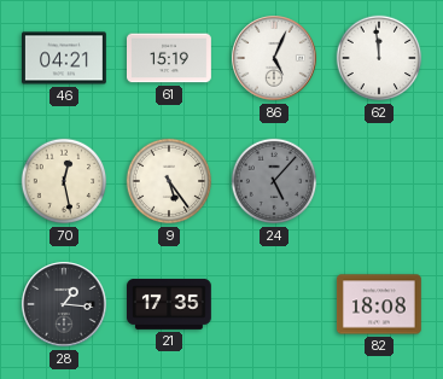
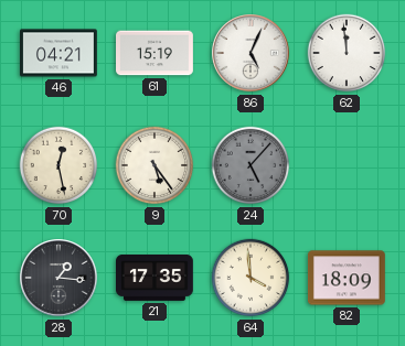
64: none -> 3:59 (251, 278)
82: 18:08 -> 18:09 (347, 278)
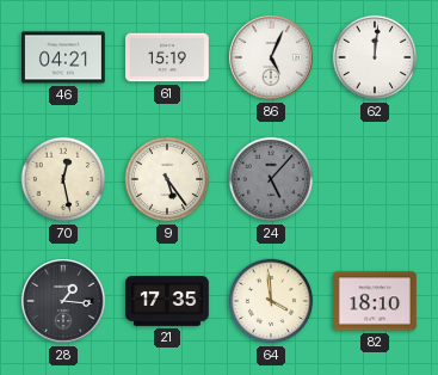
62: 11:59 -> 12:01 (375, 57)
82: 18:09 -> 18:10 (375, 301)
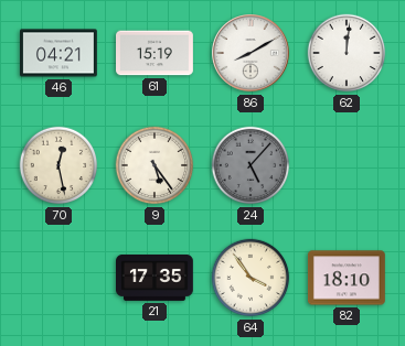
86: 5:04 -> 8:10 (251, 53)
28: 1:16 -> none (63, 301)
64: 3:59 -> 3:54 (251, 278)
